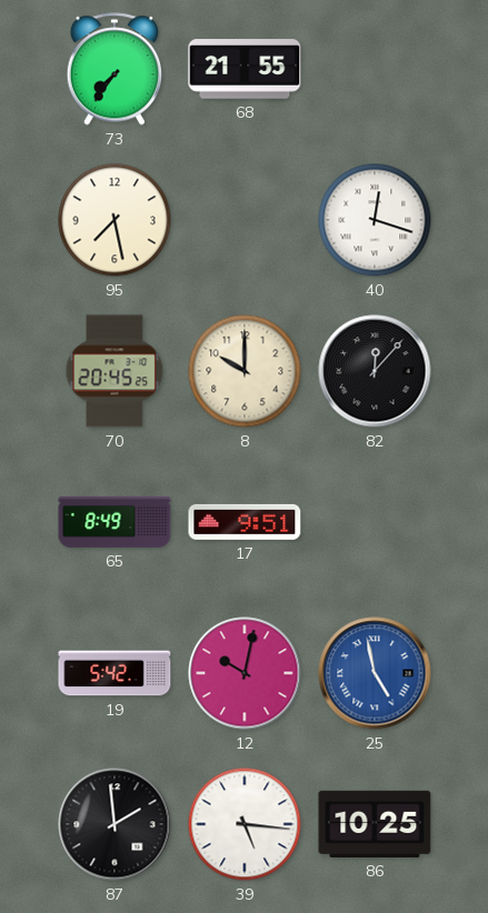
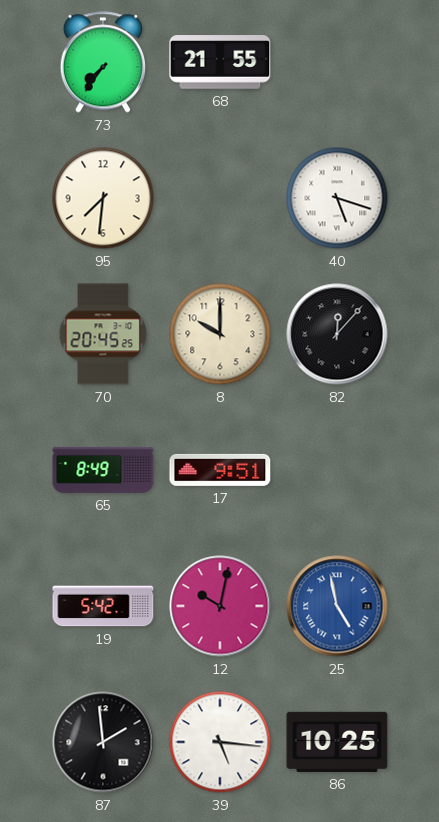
95: 7:28 -> 7:31 (103, 198)
40: 12:18 -> 5:18 (337, 198)
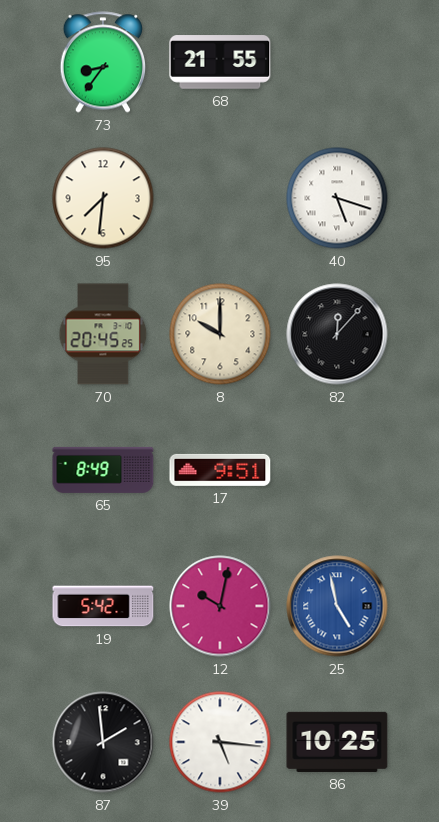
73: 7:36 -> 8:36 (102, 62)
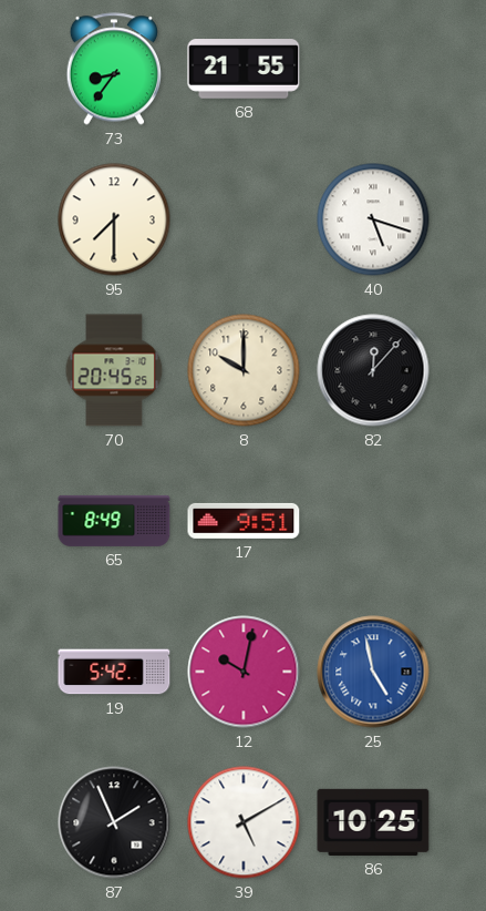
95: 7:31 -> 7:30 (114, 219)
87: 1:59 -> 1:56 (114, 822)
39: 5:16 -> 5:10 (244, 822)
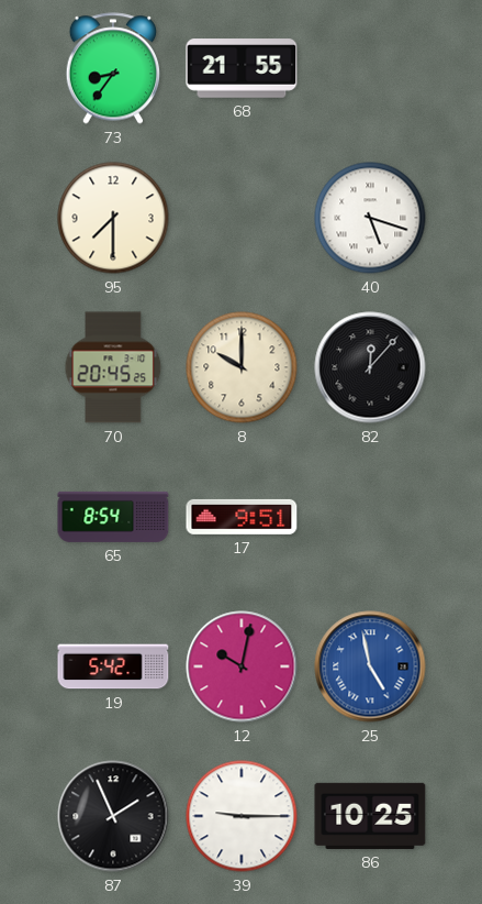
65: 8:49 -> 8:54 (113, 517)
39: 5:10 -> 9:15 (242, 816)
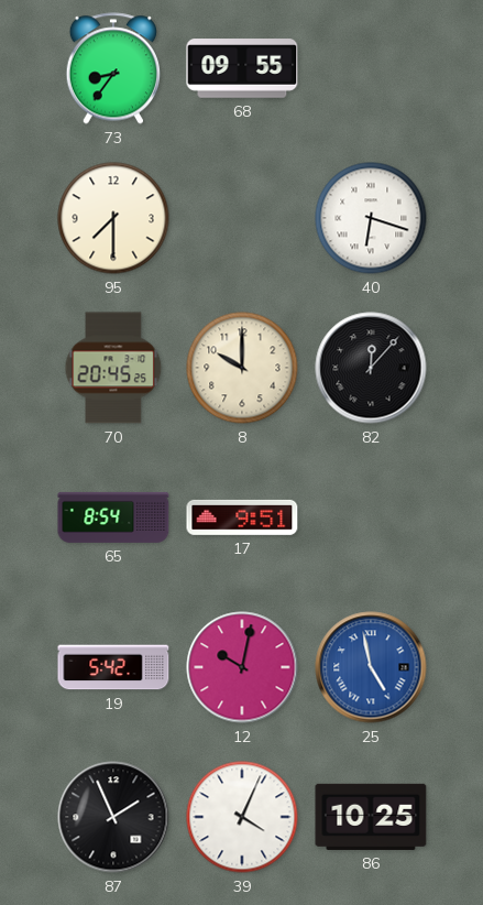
68: 21:55 -> 09:55 (242, 68)
40: 5:18 -> 6:18 (371, 218)
39: 9:15 -> 4:04 (242, 817)
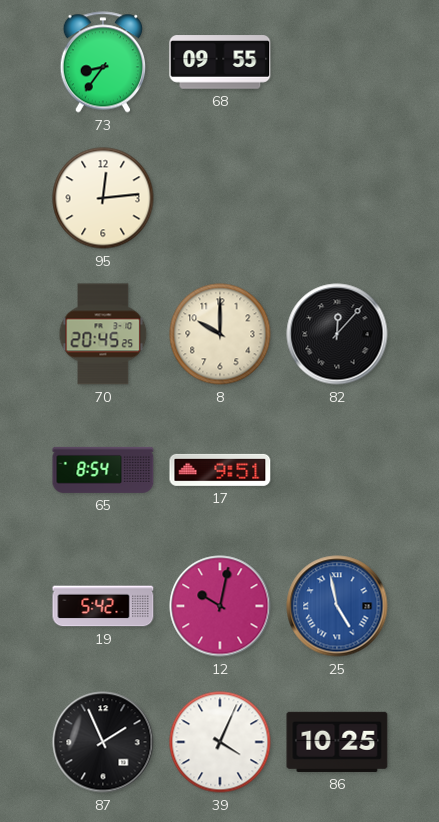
95: 7:30 -> 12:14 (103, 198)
40: 6:18 -> none (371, 218)
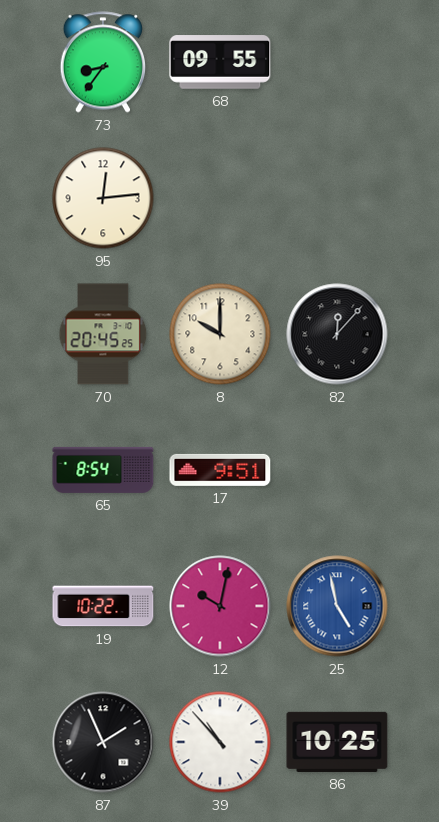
19: 5:42 -> 10:22 (103, 606)
39: 4:04 -> 10:53 (220, 742)
